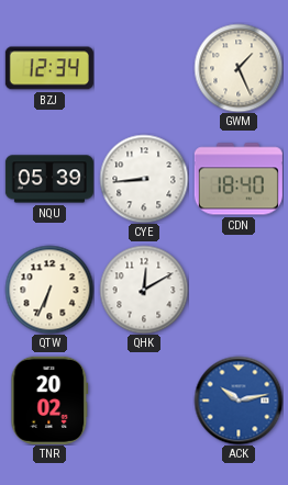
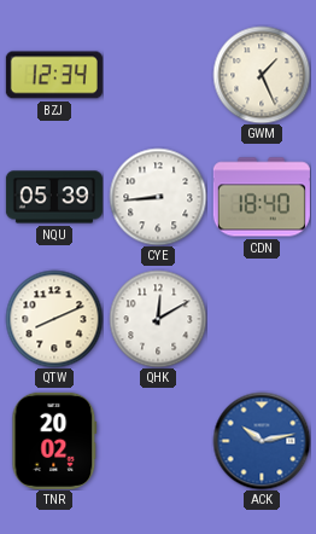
QTW: 6:34 -> 8:11 (54, 319)
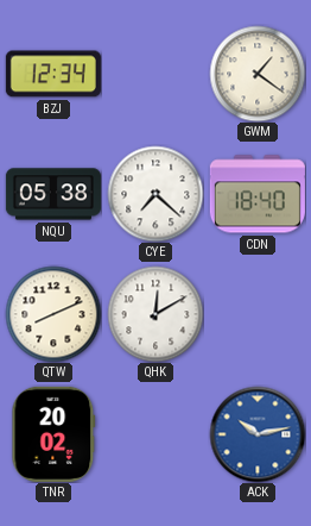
GWM: 1:26 -> 1:21 (258, 74)
NQU: 05:39 -> 05:38 (53, 194)
CYE: 8:44 -> 7:22 (155, 194)
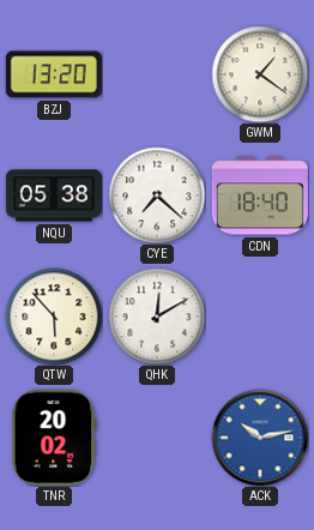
BZJ: 12:34 -> 13:20 (54, 74)
QTW: 8:11 -> 5:53 (54, 317)
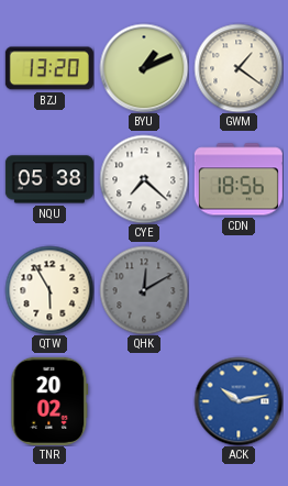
BYU: none -> 1:11 (144, 68)
CDN: 18:40 -> 18:56 (239, 179)
QTW: 5:53 -> 5:55 (49, 290)
QHK dial: white -> grey (144, 290)
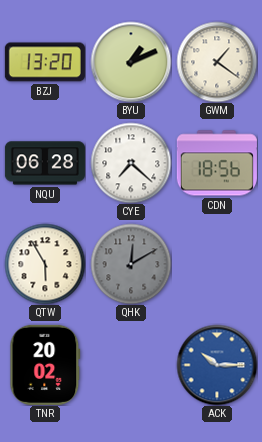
NQU: 05:38 -> 06:28 (45, 163)
ACK: 10:13 -> 10:15 (217, 365)
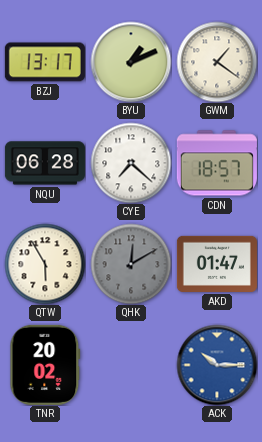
BZJ: 13:20 -> 13:17 (45, 62)
CDN: 18:56 -> 18:57 (217, 163)
AKD: none -> 01:47 (217, 264)
